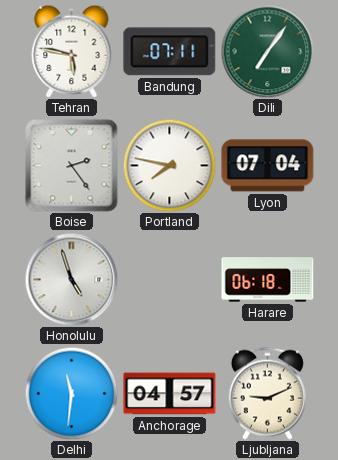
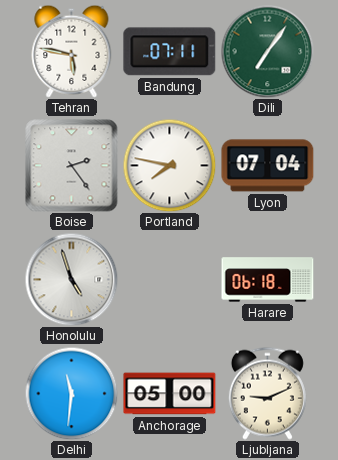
Anchorage: 04:57 -> 05:00 (170, 394)
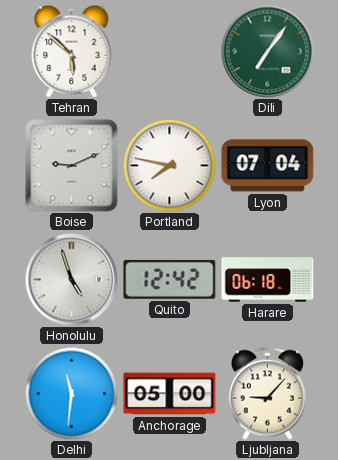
Tehran: 5:47 -> 5:52 (72, 51)
Bandung: 07:11 -> none (170, 52)
Boise: 2:24 -> 9:11 (72, 166)
Quito: none -> 12:42 (170, 279)
Ljubljana: 9:11 -> 9:07 (267, 393)
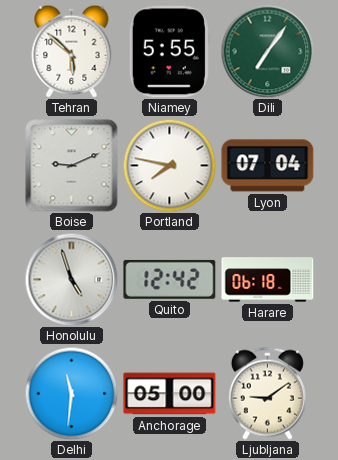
Niamey: none -> 5:55 (169, 52)
Ljubljana: 9:07 -> 9:09 (267, 393)
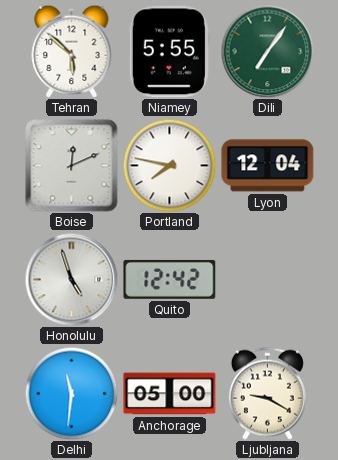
Boise: 9:11 -> 12:11 (72, 166)
Lyon: 07:04 -> 12:04 (268, 166)
Harare: 06:18 -> none (268, 280)
Ljubljana: 9:09 -> 9:20 (267, 393)
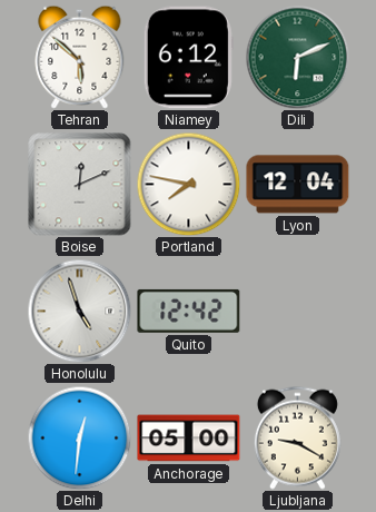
Niamey: 5:55 -> 6:12 (188, 58)
Dili: 7:06 -> 6:11 (297, 57)
Delhi: 11:31 -> 12:31 (79, 437)
